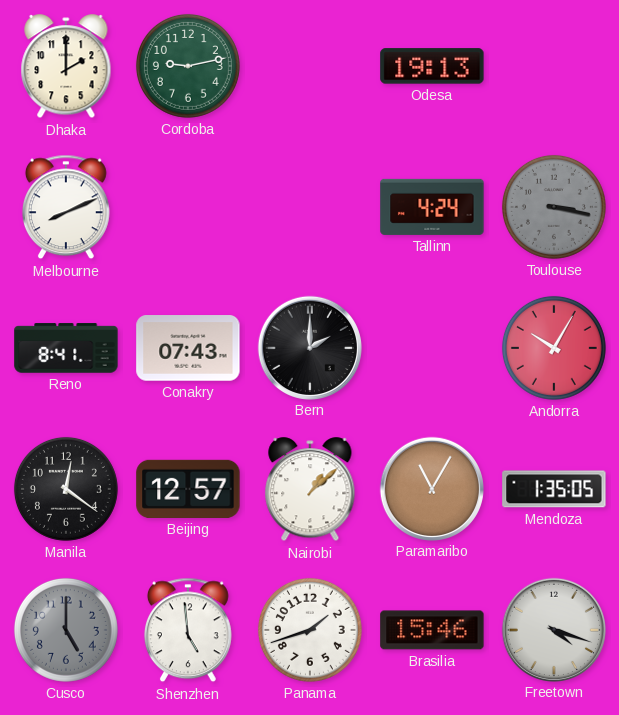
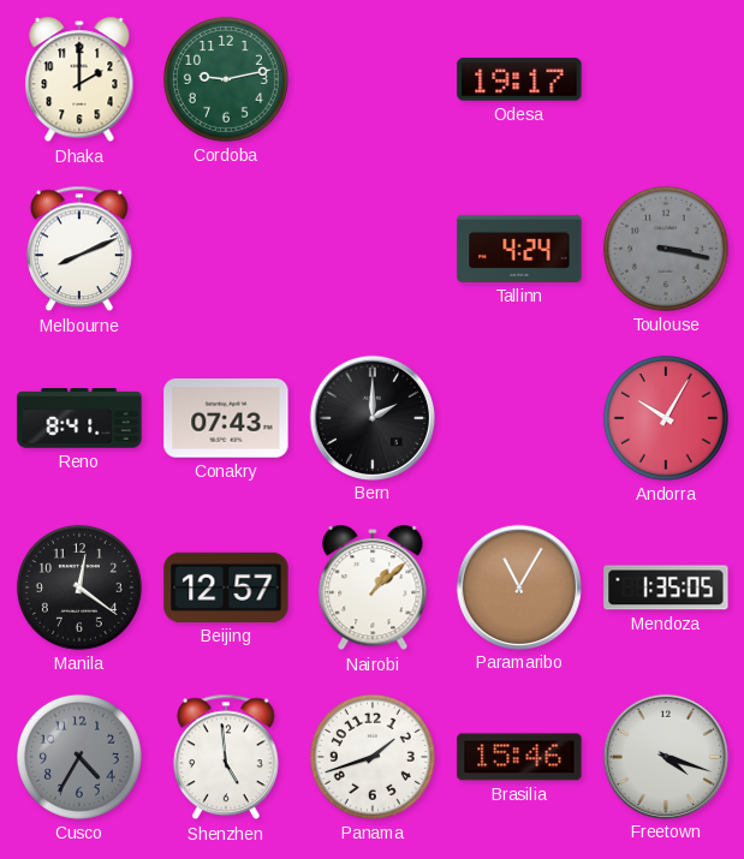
Odesa: 19:13 -> 19:17 (519, 79)
Cusco: 5:00 -> 4:35 (79, 757)
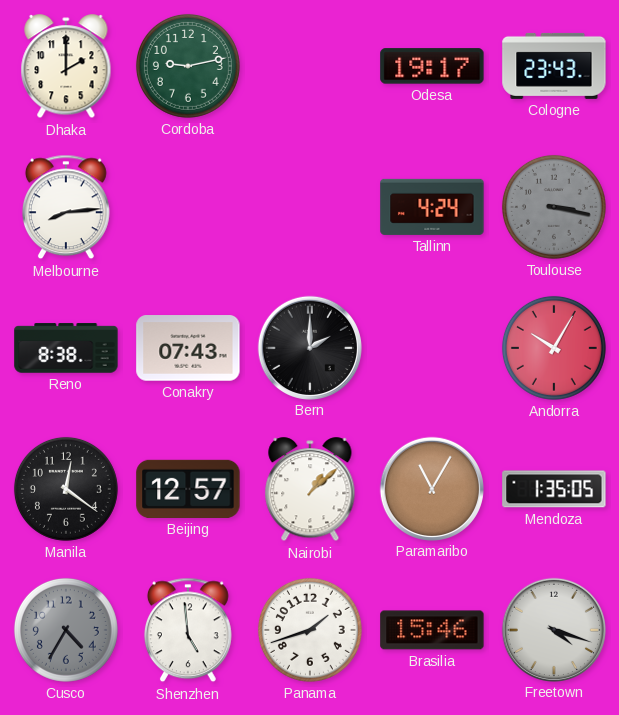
Cologne: none -> 23:43 (554, 66)
Melbourne: 8:11 -> 8:14 (66, 207)
Reno: 8:41 -> 8:38 (66, 348)
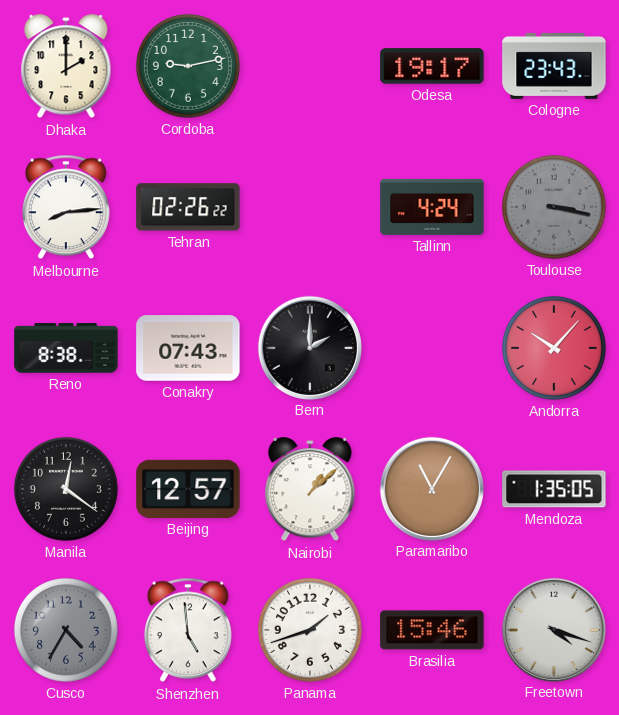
Tehran: none -> 02:26 (188, 207)
Andorra: 10:05 -> 10:07 (554, 348)
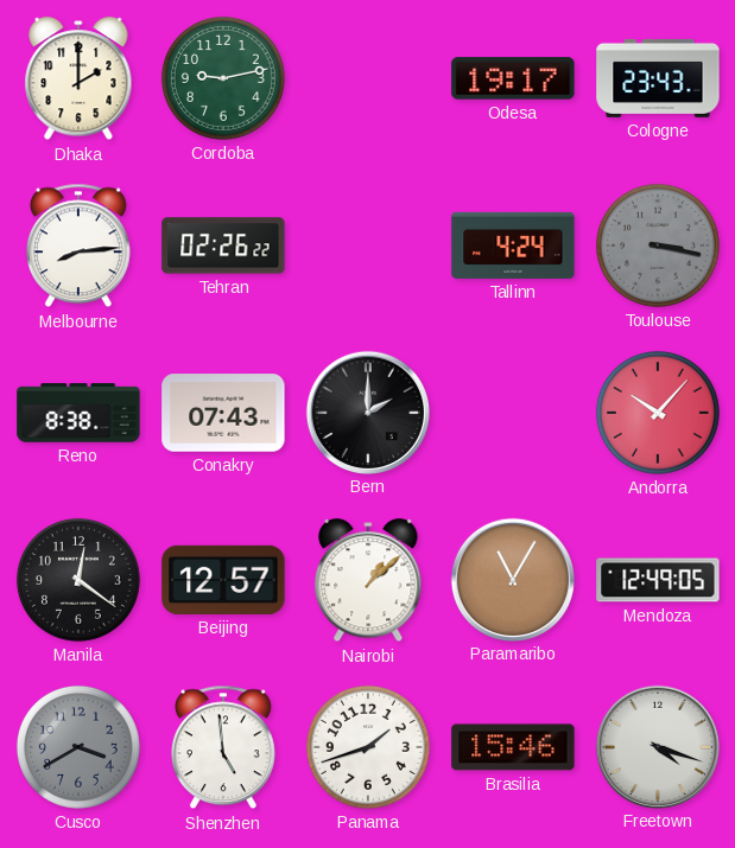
Mendoza: 1:35 -> 12:49 (658, 580)
Cusco: 4:35 -> 3:40 (78, 747)
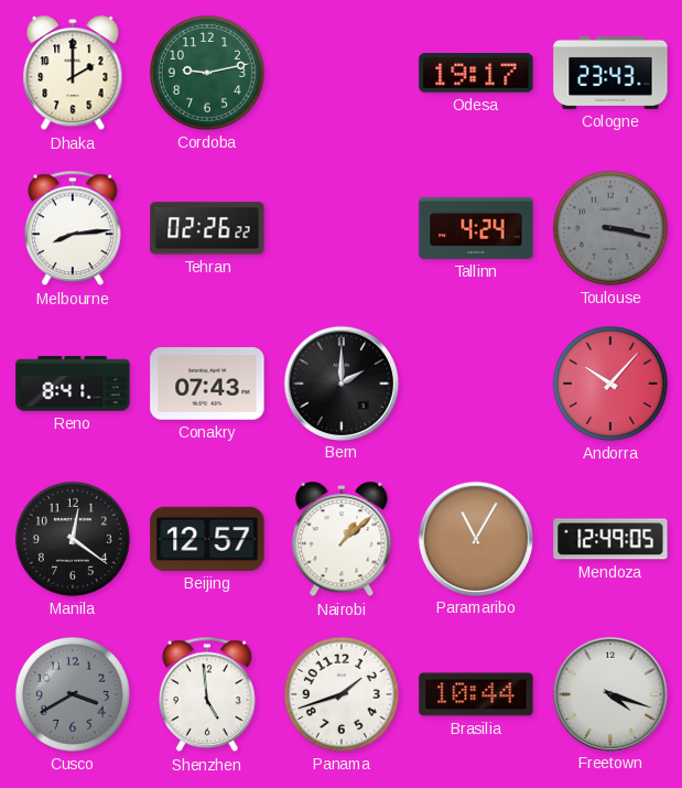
Reno: 8:38 -> 8:41 (73, 384)
Brasilia: 15:46 -> 10:44 (476, 694)
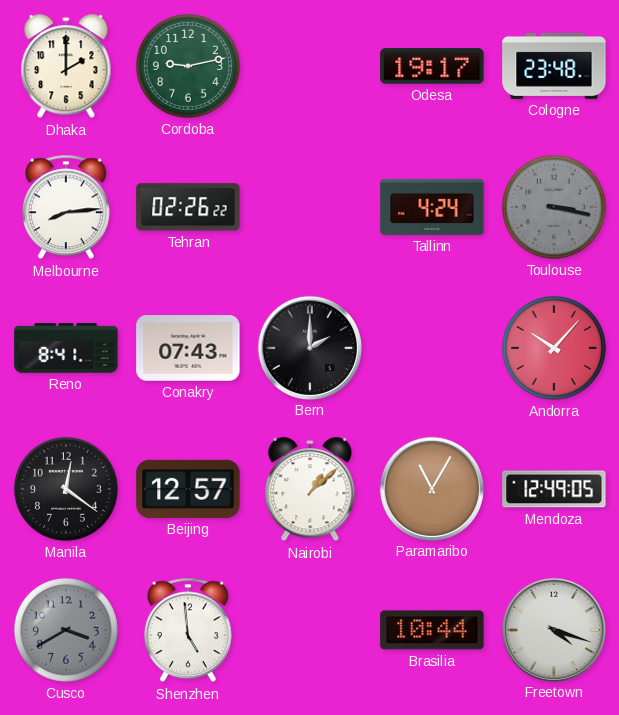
Cologne: 23:43 -> 23:48 (554, 66)
Panama: 1:42 -> none (342, 694)
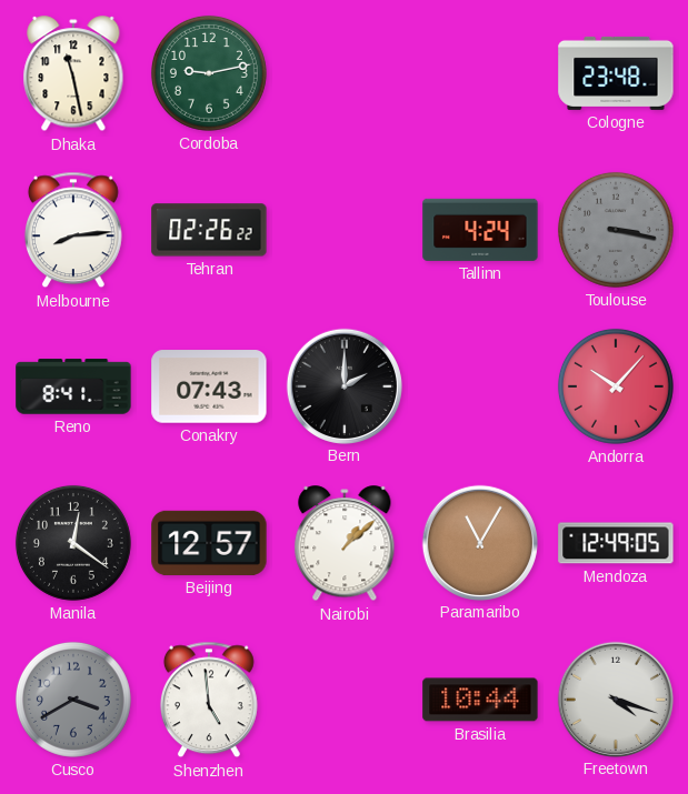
Dhaka: 2:00 -> 11:28 (73, 74)
Odesa: 19:17 -> none (432, 66)
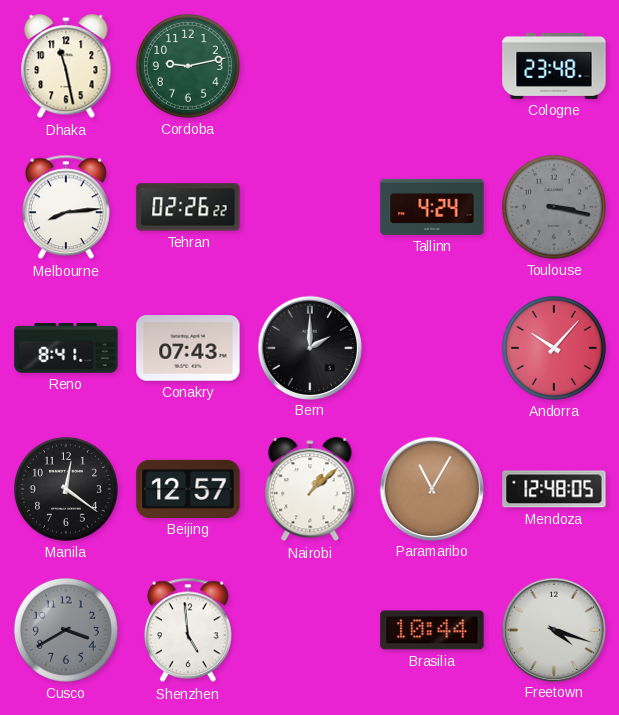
Mendoza: 12:49 -> 12:48 (554, 489)
